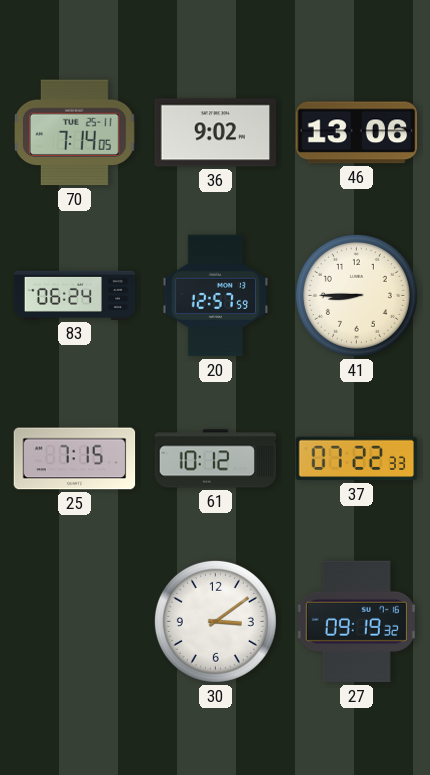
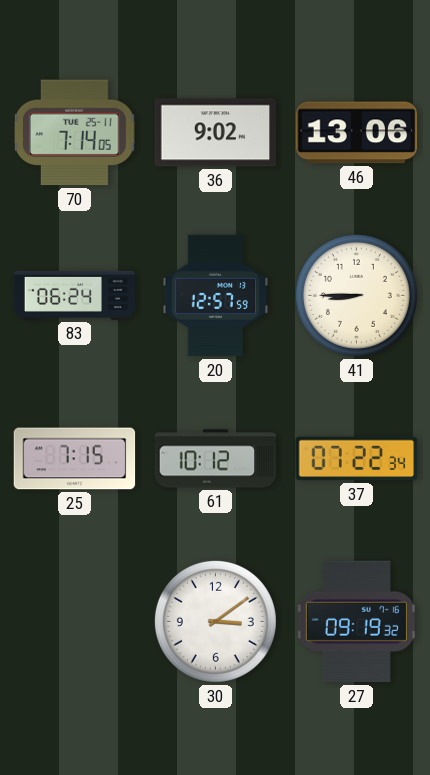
37: 07:22:33 -> 07:22:34 (357, 459)
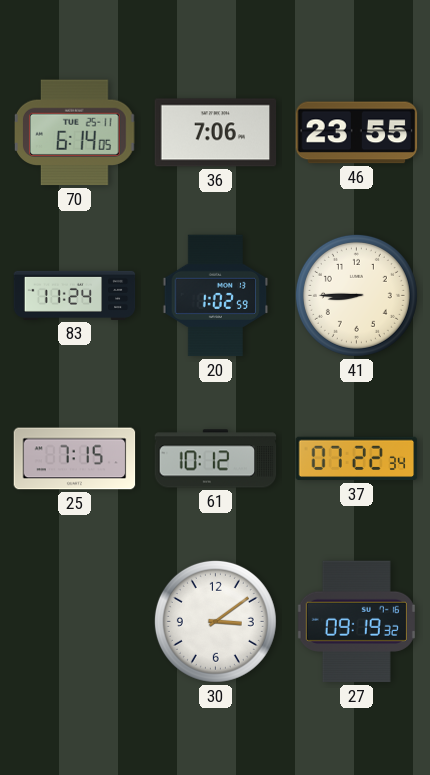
70: 7:14 -> 6:14 (75, 133)
36: 9:02 -> 7:06 (216, 133)
46: 13:06 -> 23:55 (357, 133)
83: 06:24 -> 11:24 (75, 295)
20: 12:57 -> 1:02 (216, 296)
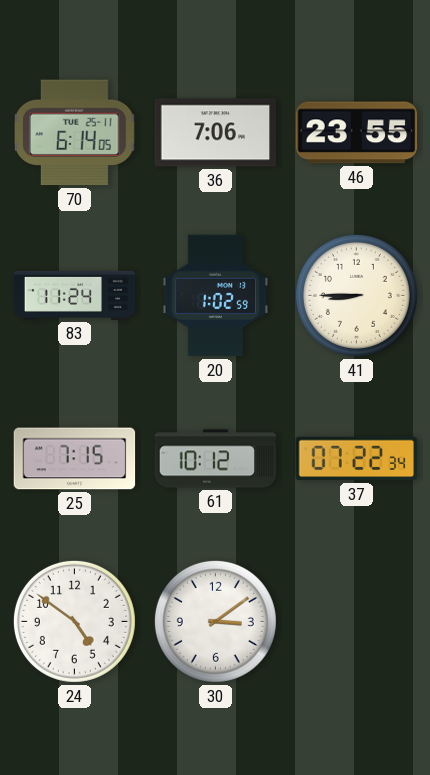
24: none -> 4:51 (74, 621)
27: 09:19 -> none (356, 622)
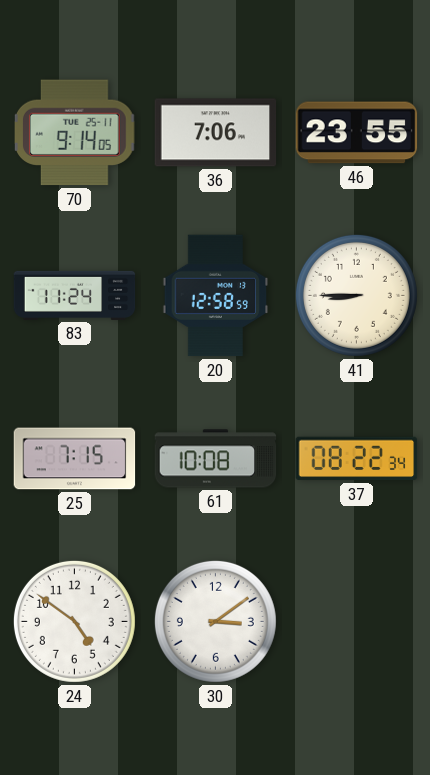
70: 6:14 -> 9:14 (75, 133)
20: 1:02 -> 12:58 (216, 296)
61: 10:12 -> 10:08 (216, 459)
37: 07:22 -> 08:22 (357, 459)
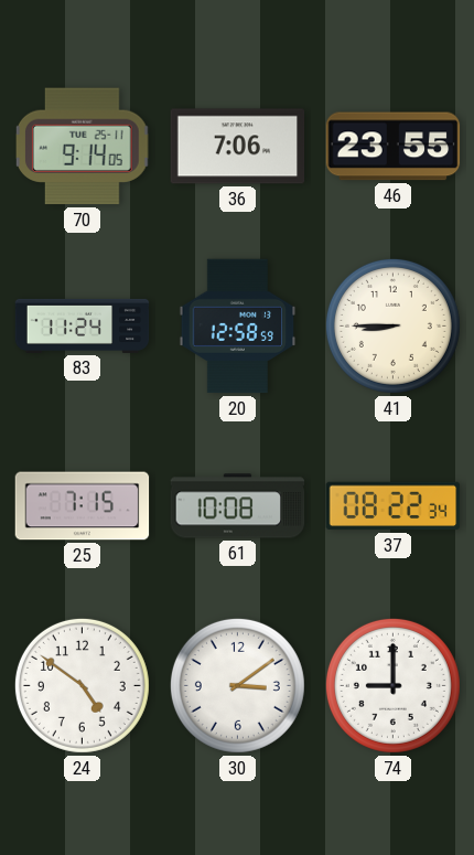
74: none -> 9:00 (392, 685)
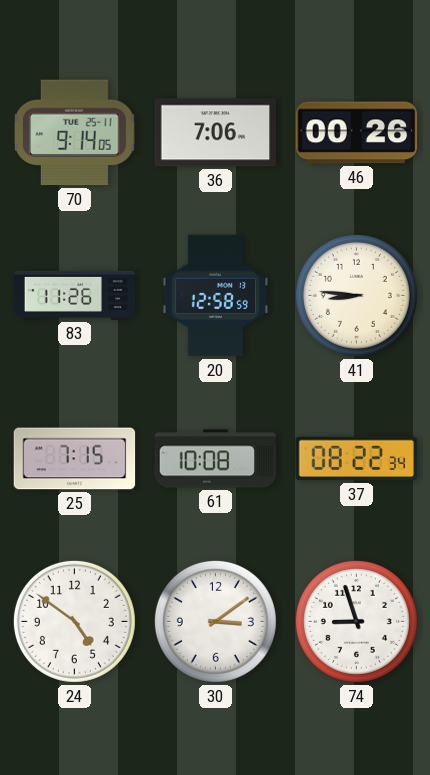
46: 23:55 -> 00:26 (357, 133)
83: 11:24 -> 11:26 (75, 295)
41: 8:45 -> 8:46 (356, 295)
74: 9:00 -> 8:57 (356, 621)
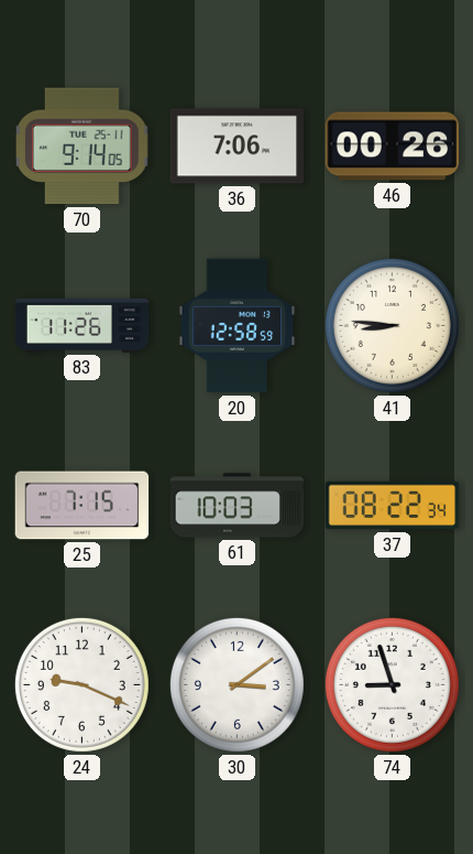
61: 10:08 -> 10:03 (238, 506)
24: 4:51 -> 9:19 (81, 684)
